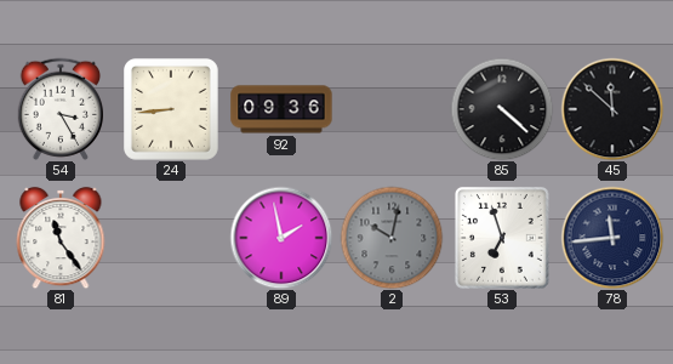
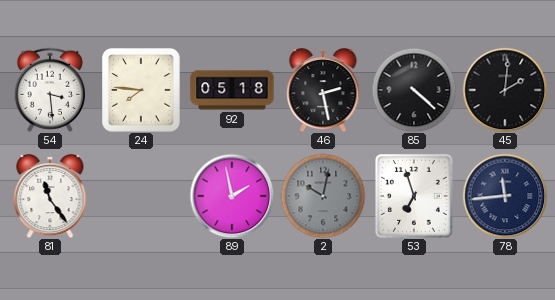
54: 3:25 -> 3:29 (49, 90)
24: 8:44 -> 7:46 (142, 91)
92: 09:36 -> 05:18 (232, 90)
46: none -> 2:28 (323, 90)
45: 11:52 -> 2:01 (505, 90)
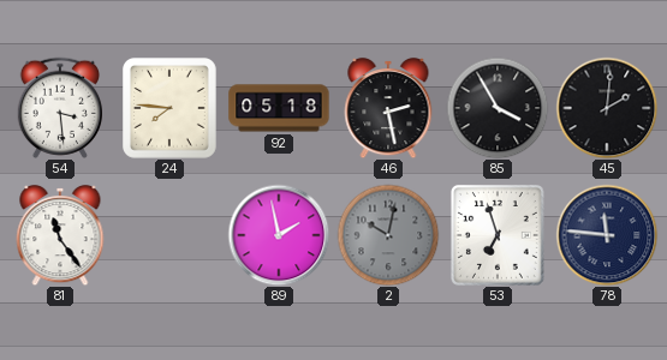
85: 4:22 -> 3:55 (498, 108)
78: 11:44 -> 11:46 (607, 235)
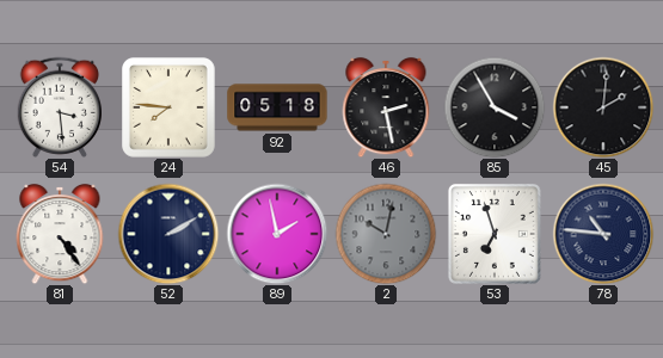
81: 11:24 -> 4:24 (60, 234)
52: none -> 2:10 (168, 234)
78: 11:46 -> 10:46 (603, 234)
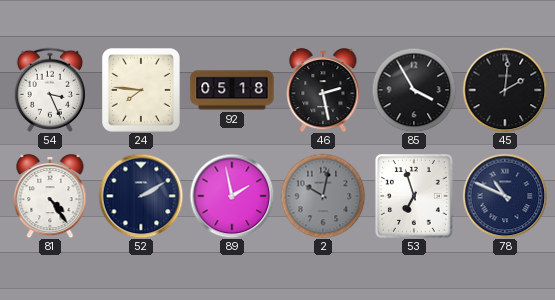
54: 3:29 -> 3:26 (49, 90)
78: 10:46 -> 10:49 (505, 196)
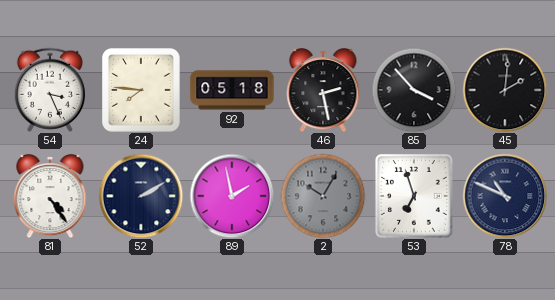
85: 3:55 -> 3:53 (414, 90)
2: 10:02 -> 10:05 (323, 196)
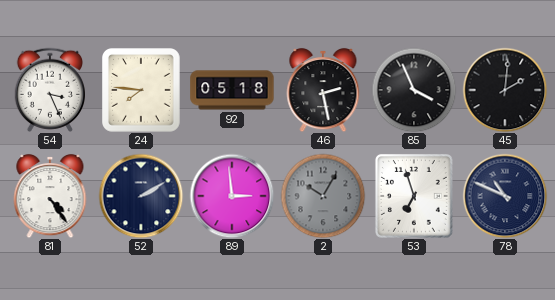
85: 3:53 -> 3:56 (414, 90)
89: 1:58 -> 2:59 (232, 196)
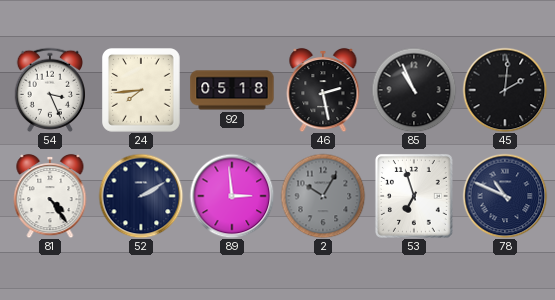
24: 7:46 -> 7:44 (142, 91)
85: 3:56 -> 10:56 (414, 90)
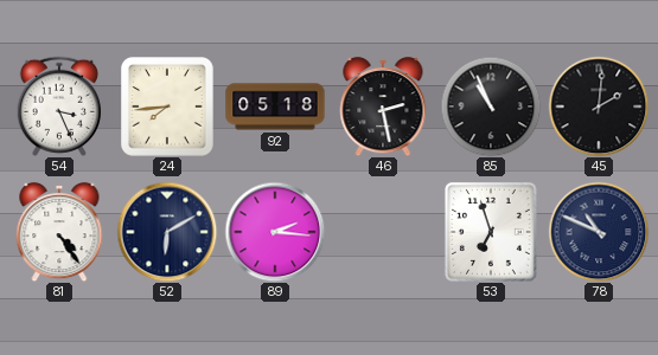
52: 2:10 -> 6:10 (167, 232)
89: 2:59 -> 2:16 (275, 232)
2: 10:05 -> none (323, 196)
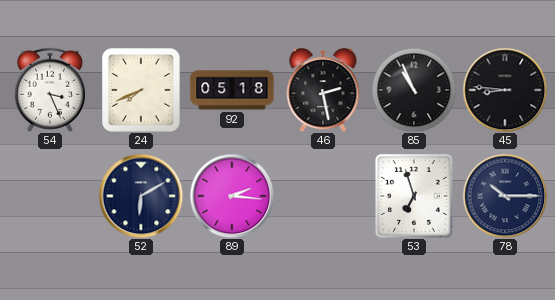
24: 7:44 -> 7:41 (142, 91)
45: 2:01 -> 8:46 (505, 90)
81: 4:24 -> none (59, 232)
78: 10:49 -> 10:15 (505, 196)
